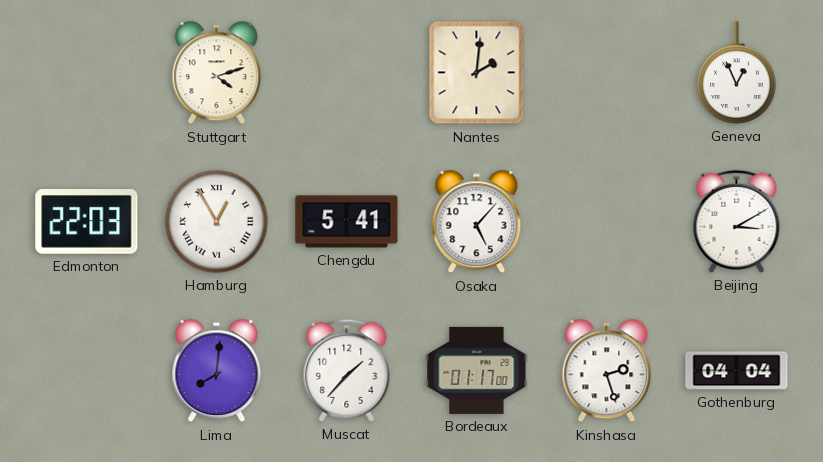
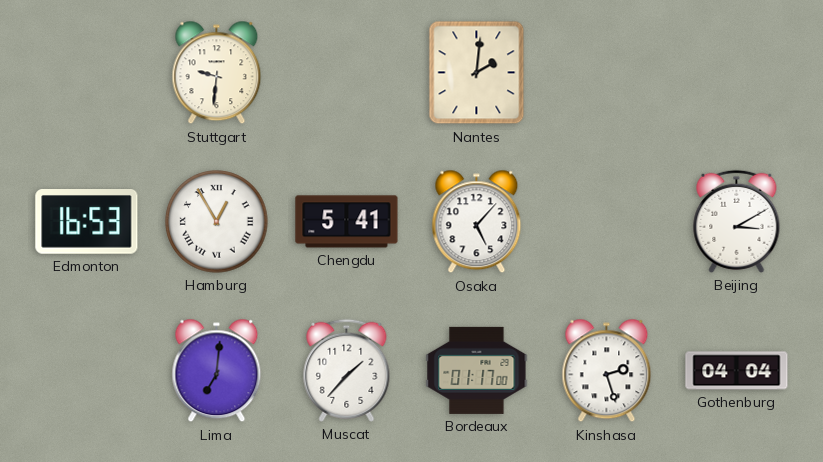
Stuttgart: 4:12 -> 9:31 (217, 73)
Geneva: 12:56 -> none (737, 73)
Edmonton: 22:03 -> 16:53 (87, 222)
Lima: 8:01 -> 7:01 (217, 371)
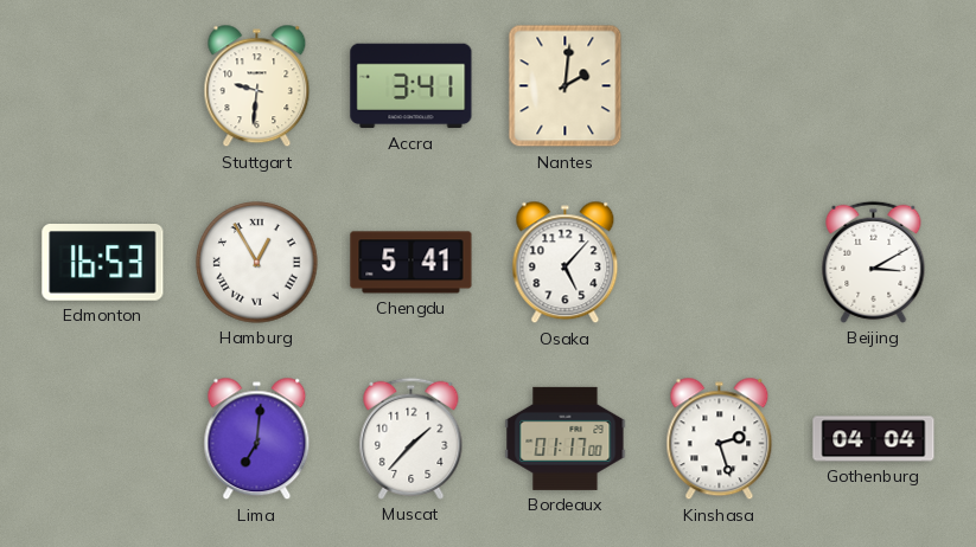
Accra: none -> 3:41 (412, 86)
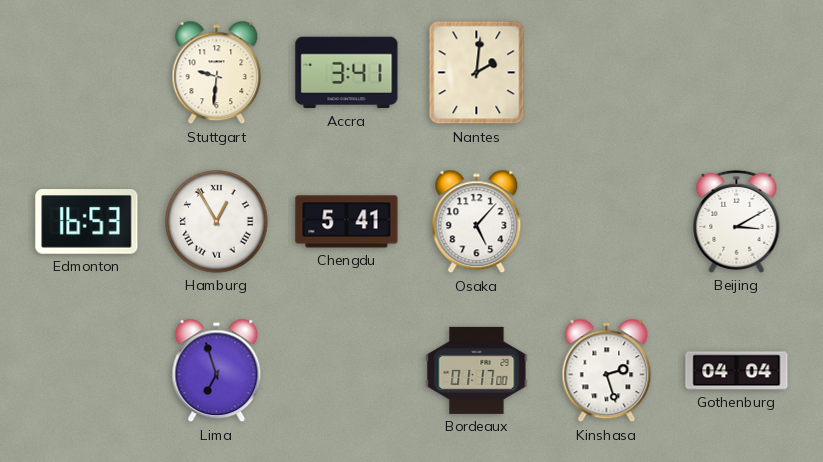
Lima: 7:01 -> 6:57 (217, 371)
Muscat: 1:37 -> none (412, 438)
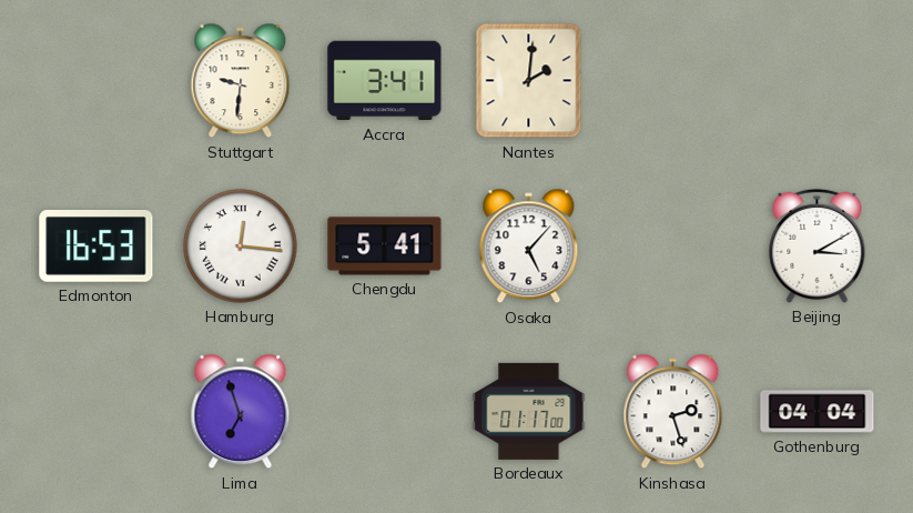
Hamburg: 12:55 -> 12:16 (241, 247)
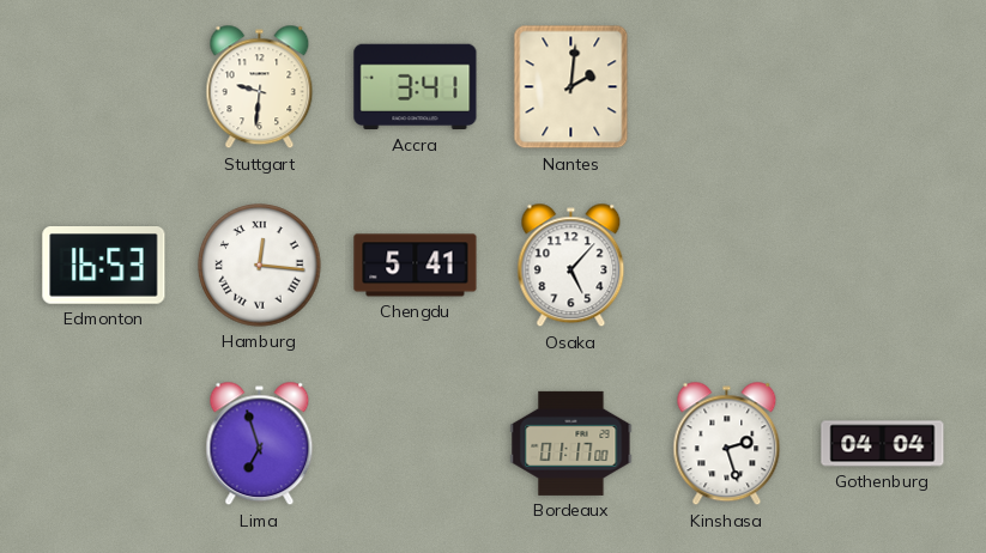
Beijing: 3:10 -> none (818, 245)
